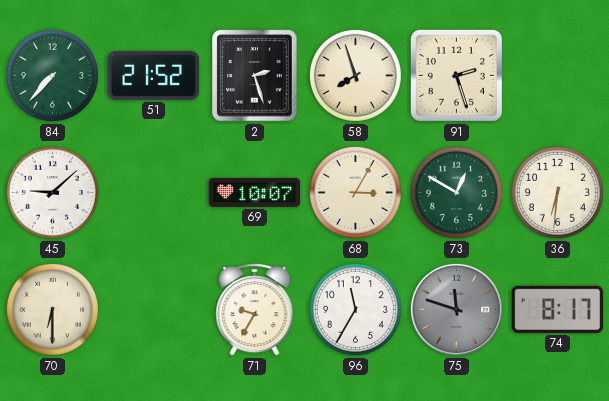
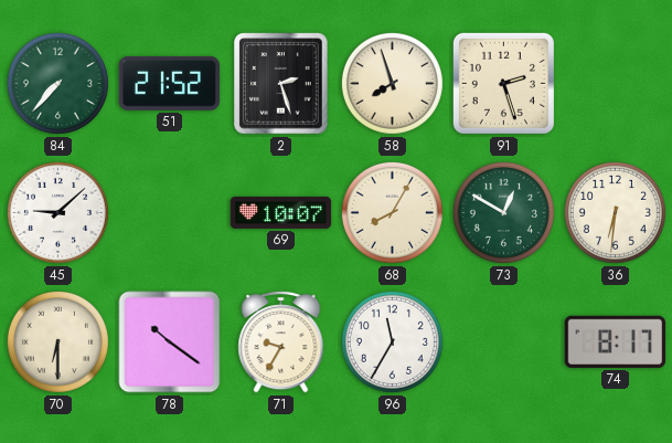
68: 3:05 -> 8:05 (392, 212)
78: none -> 10:21 (170, 342)
75: 11:48 -> none (456, 309)
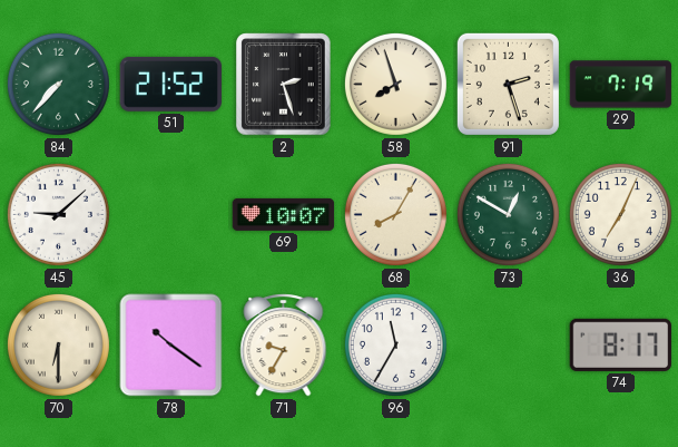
29: none -> 7:19 (621, 85)
36: 6:31 -> 7:04 (620, 214)
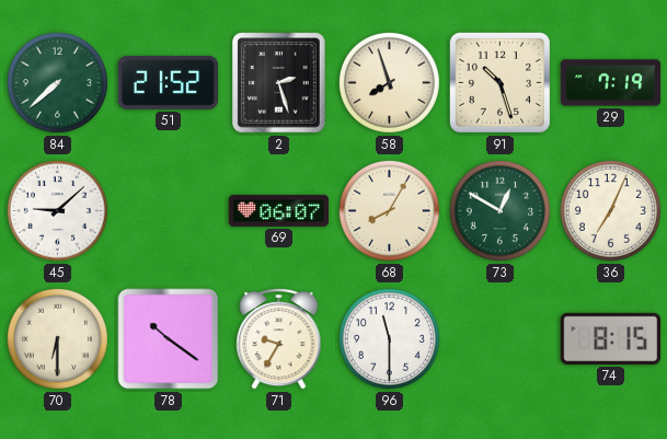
84: 7:37 -> 7:38 (57, 82)
91: 2:27 -> 10:27 (499, 82)
69: 10:07 -> 06:07 (279, 210)
96: 11:35 -> 11:30 (389, 338)
74: 8:17 -> 8:15 (611, 338)
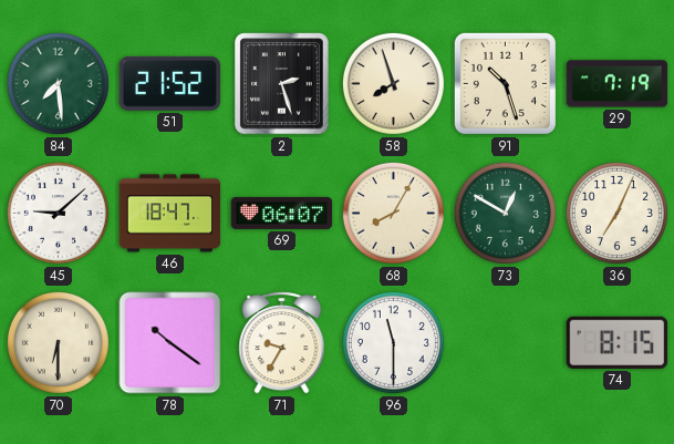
84: 7:38 -> 7:29 (58, 83)
46: none -> 18:47 (170, 214)
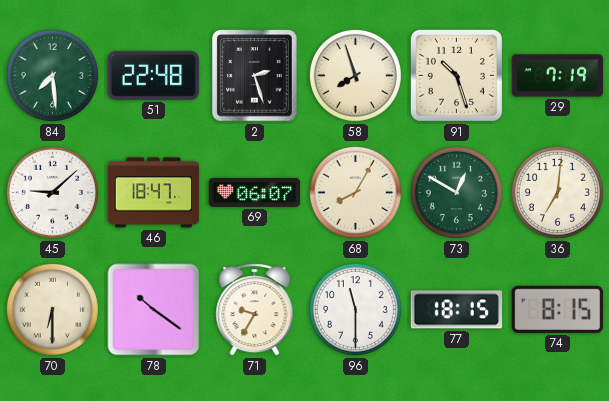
51: 21:52 -> 22:48 (154, 75)
36: 7:04 -> 7:01 (557, 192)
77: none -> 18:15 (457, 310)
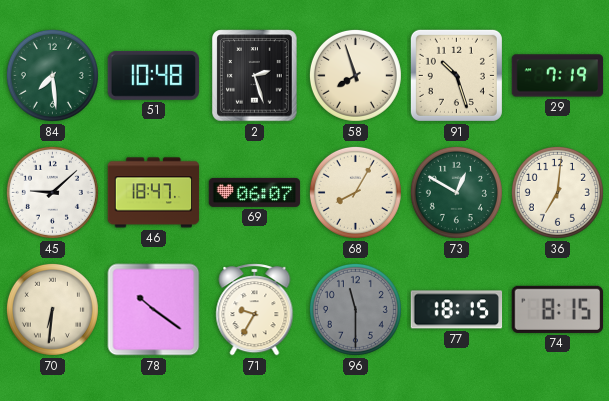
51: 22:48 -> 10:48 (154, 75)
70: 6:30 -> 6:31 (52, 309)
96 dial: white -> grey (355, 309)
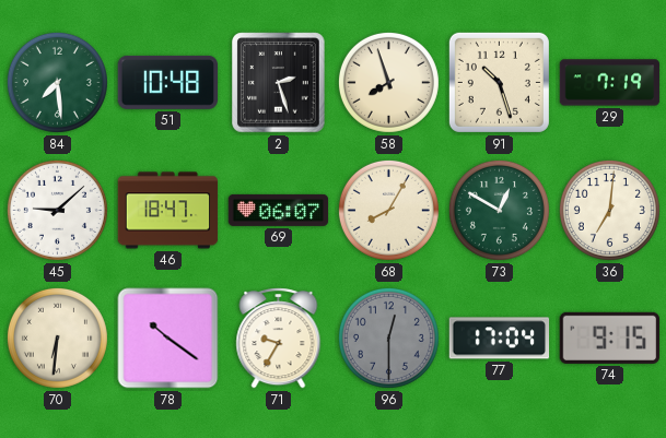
96: 11:30 -> 12:30 (388, 338)
77: 18:15 -> 17:04 (500, 339)
74: 8:15 -> 9:15 (610, 338)
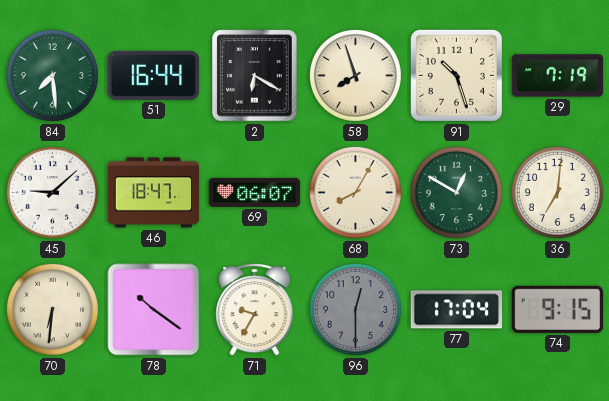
51: 10:48 -> 16:44 (154, 75)
2: 2:27 -> 6:20 (255, 76)
